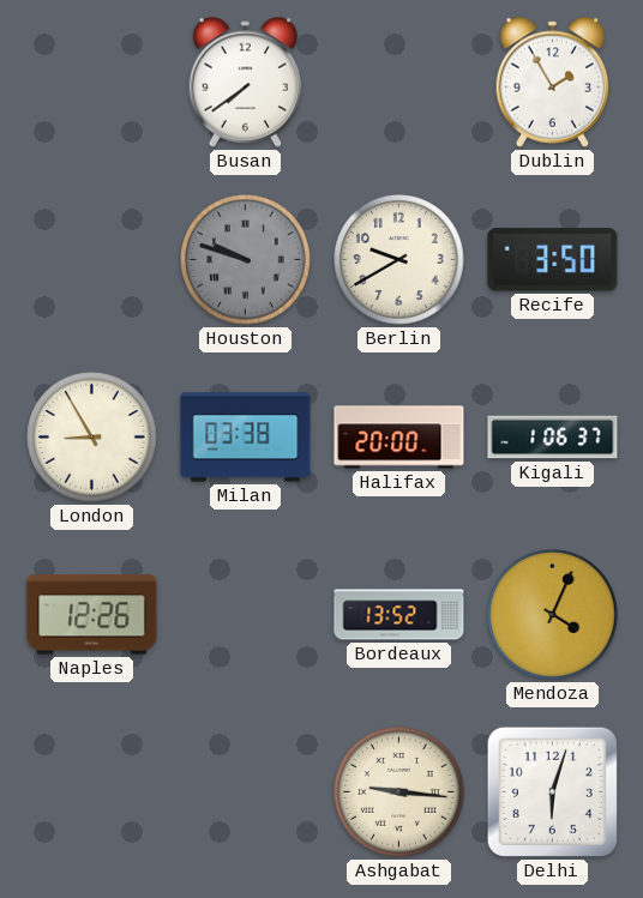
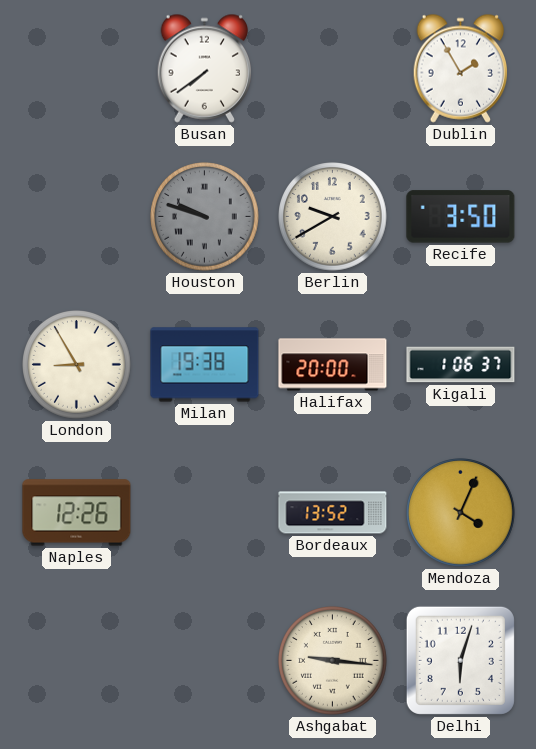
Milan: 03:38 -> 19:38 (205, 365)
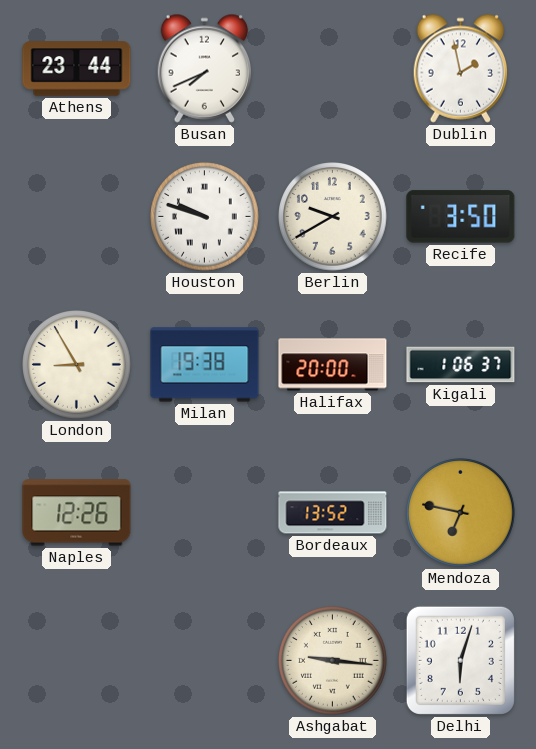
Athens: none -> 23:44 (77, 69)
Busan: 7:39 -> 7:41 (205, 68)
Dublin: 1:55 -> 1:58 (461, 68)
Houston dial: grey -> white (205, 217)
Mendoza: 4:04 -> 6:47 (461, 513)
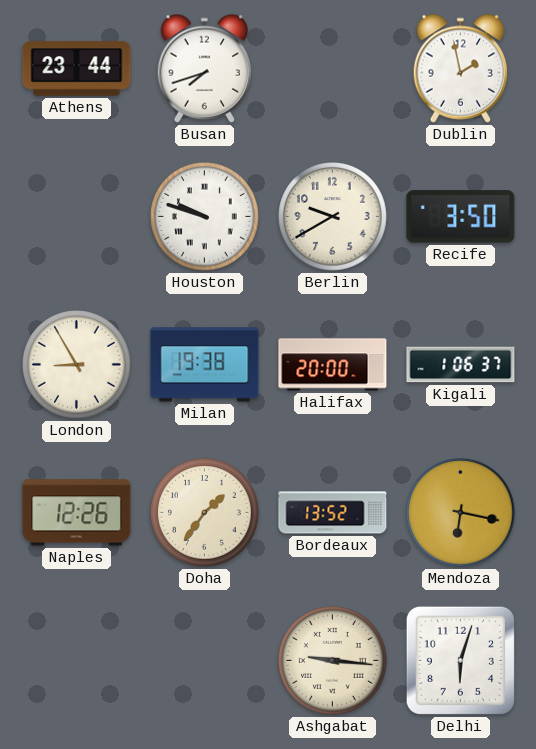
Busan: 7:41 -> 7:42 (205, 68)
Doha: none -> 1:36 (205, 513)
Mendoza: 6:47 -> 6:17 (461, 513)
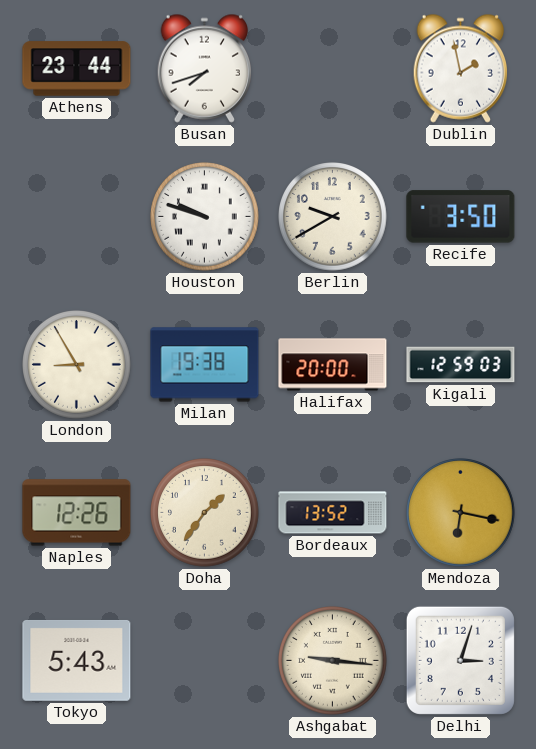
Kigali: 1:06 -> 12:59 (461, 365)
Tokyo: none -> 5:43 (77, 660)
Delhi: 6:03 -> 3:03 (460, 660)
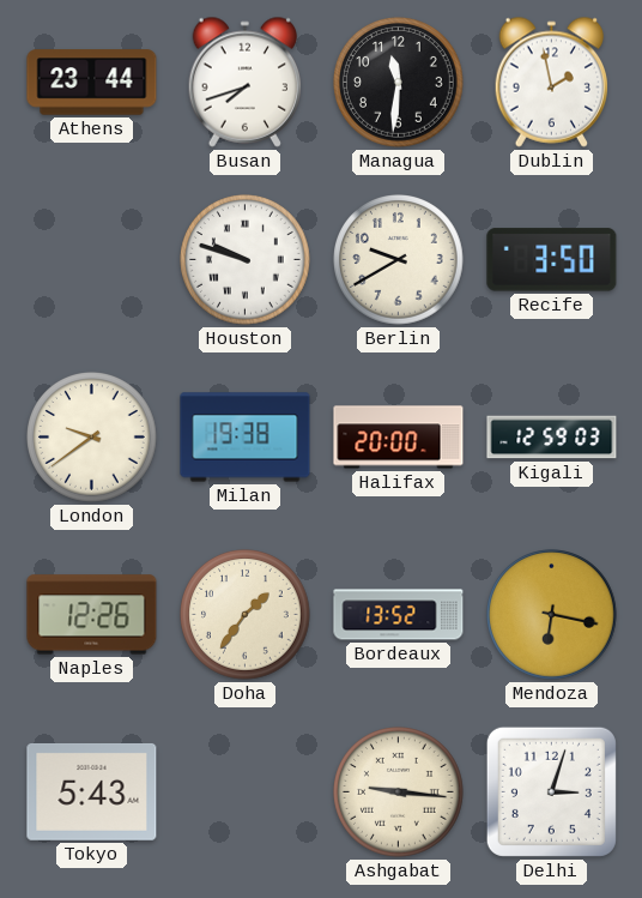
Managua: none -> 11:31 (399, 83)
London: 8:55 -> 9:39 (92, 438)
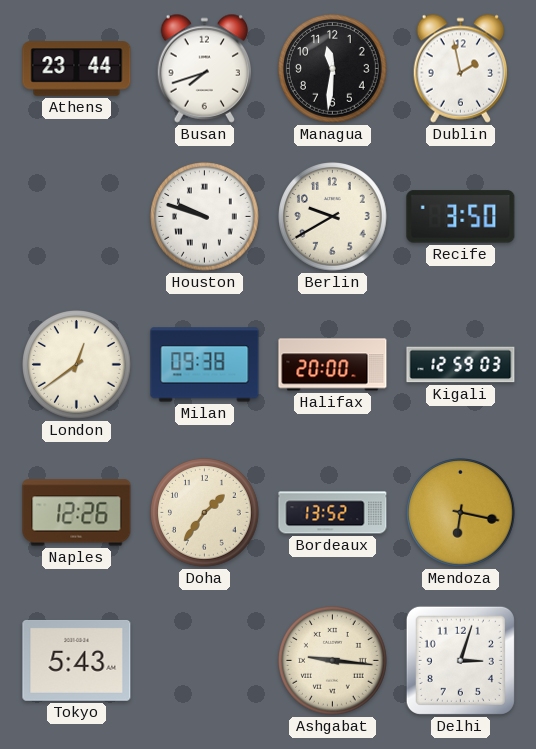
London: 9:39 -> 12:39 (77, 365)
Milan: 19:38 -> 09:38 (205, 365)
